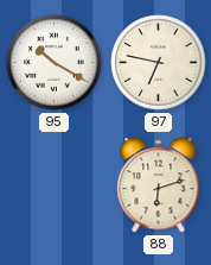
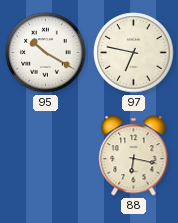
88: 6:12 -> 6:17 (134, 156)
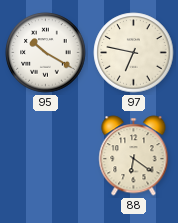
88: 6:17 -> 6:21 (134, 156)
